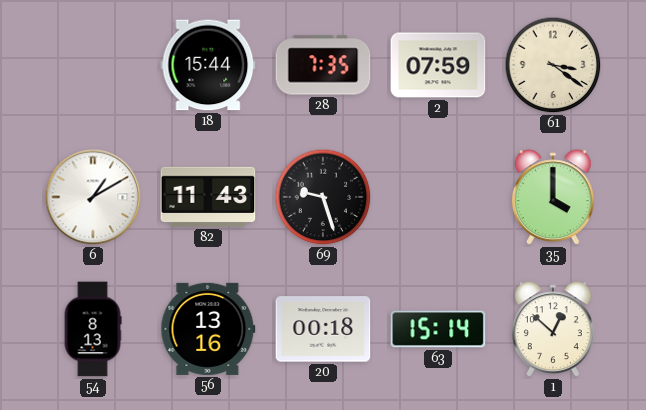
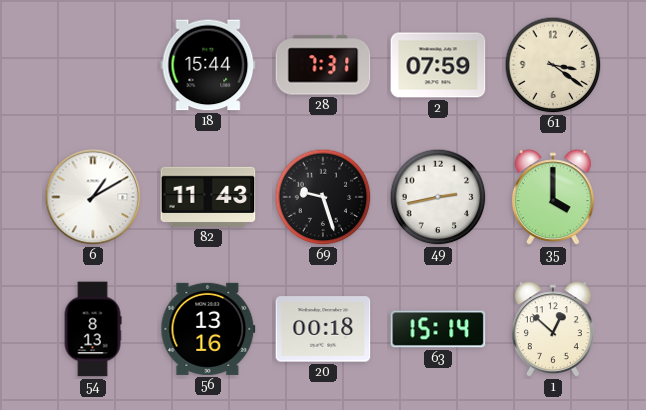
28: 7:35 -> 7:31 (323, 65)
49: none -> 2:43 (438, 197)
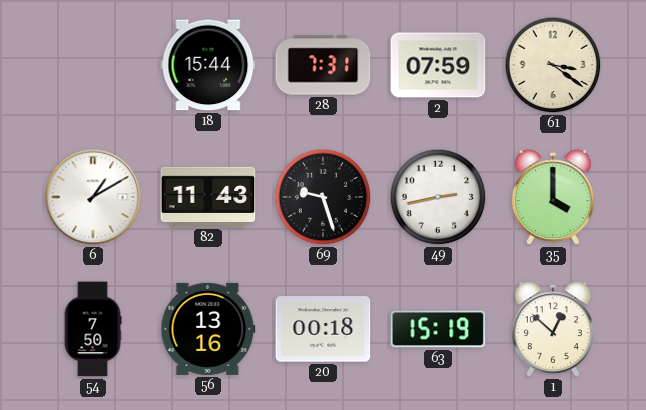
54: 8:13 -> 7:50 (93, 329)
63: 15:14 -> 15:19 (438, 329)
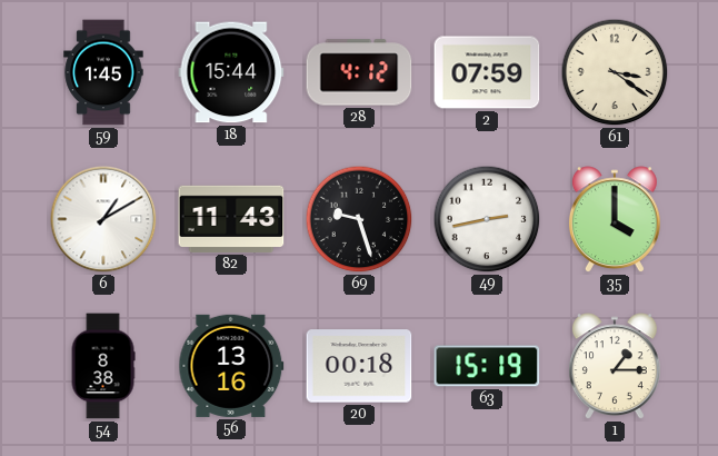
59: none -> 1:45 (103, 72)
28: 7:31 -> 4:12 (359, 72)
54: 7:50 -> 8:38 (103, 366)
1: 12:52 -> 1:15 (615, 367)
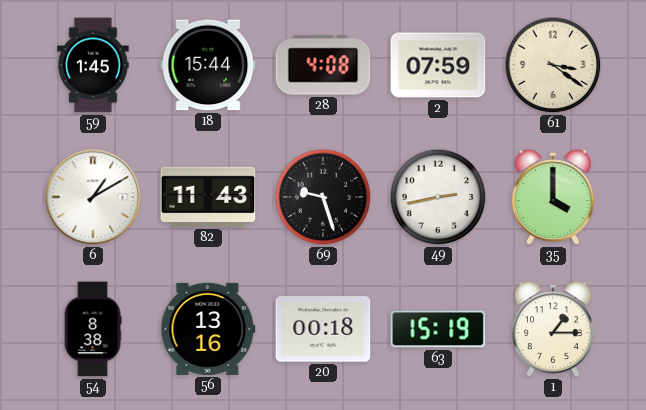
28: 4:12 -> 4:08 (323, 65)
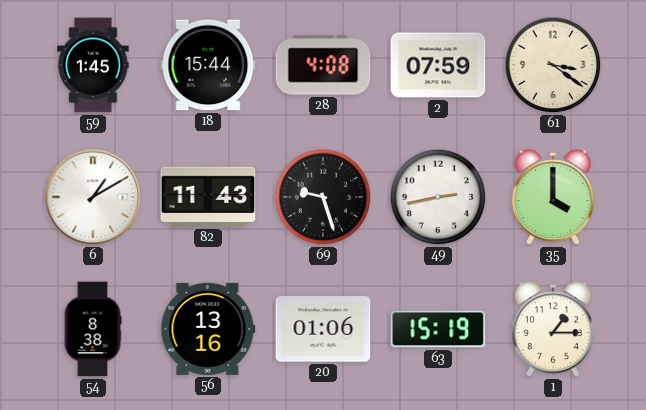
20: 00:18 -> 01:06 (323, 329)
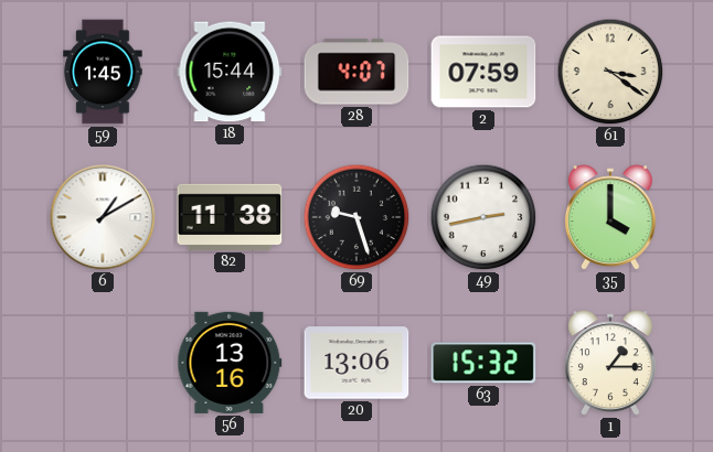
28: 4:08 -> 4:07 (356, 72)
82: 11:43 -> 11:38 (230, 217)
54: 8:38 -> none (93, 329)
20: 01:06 -> 13:06 (356, 363)
63: 15:19 -> 15:32 (483, 363)
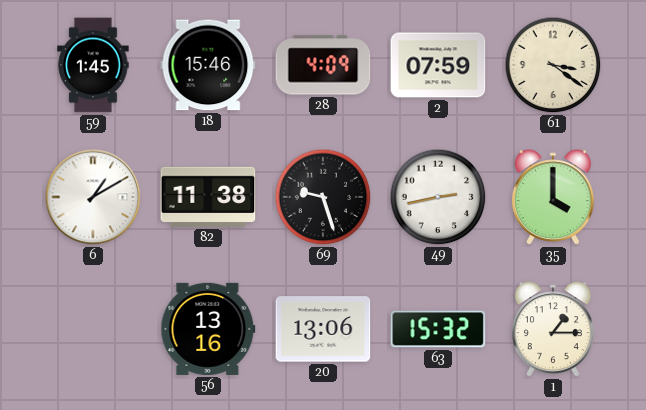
18: 15:44 -> 15:46 (208, 65)
28: 4:07 -> 4:09 (323, 65)
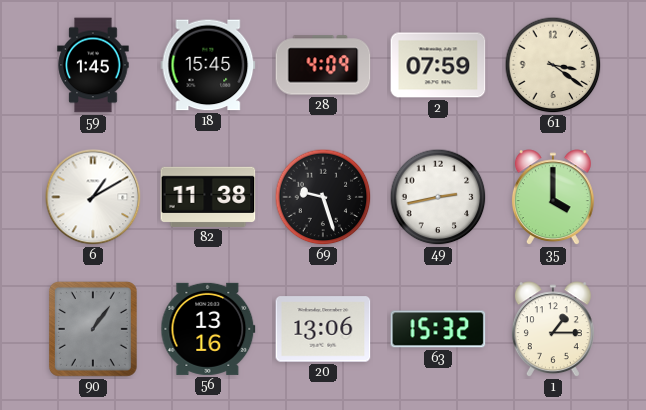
18: 15:46 -> 15:45 (208, 65)
90: none -> 1:06 (93, 329)
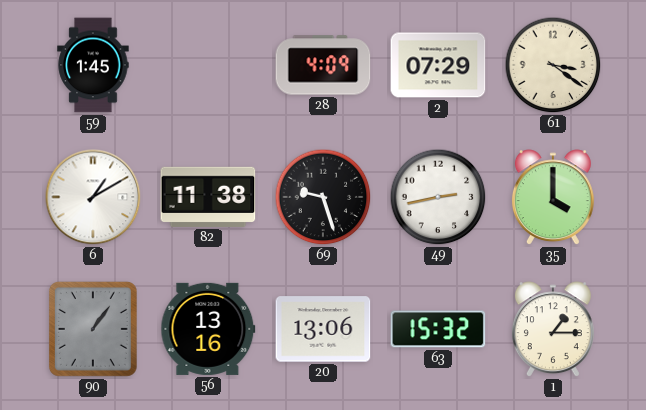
18: 15:45 -> none (208, 65)
2: 07:59 -> 07:29 (438, 65)
